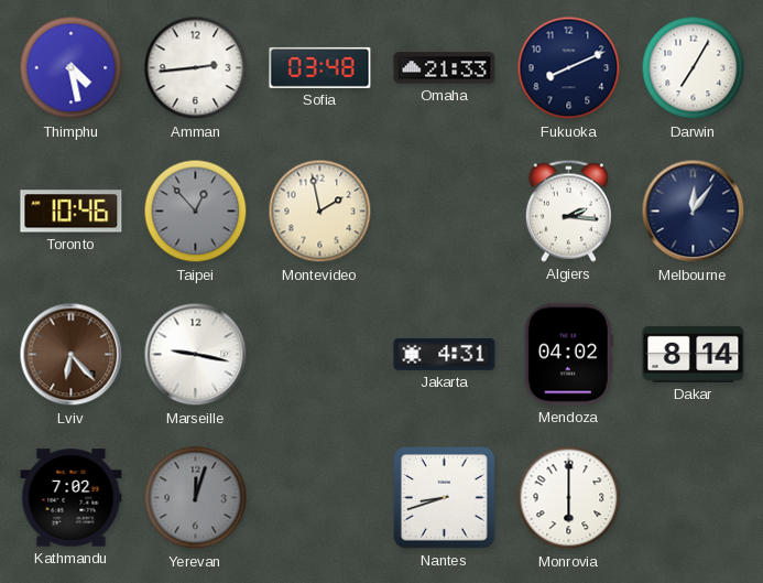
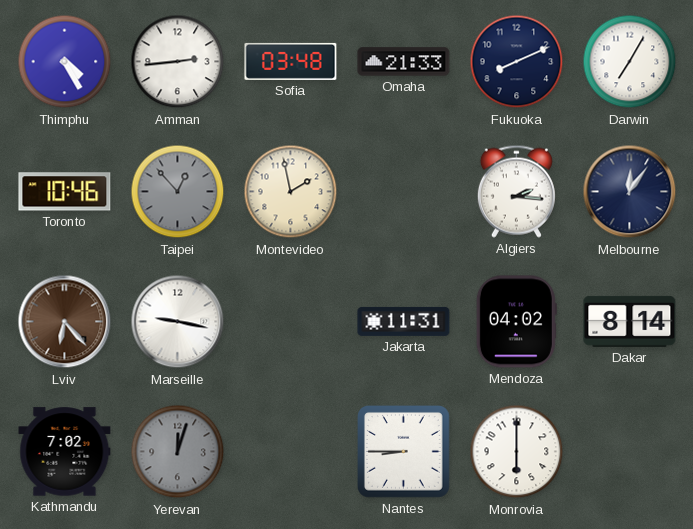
Thimphu: 4:28 -> 4:25 (65, 62)
Jakarta: 4:31 -> 11:31 (404, 321)
Nantes: 8:42 -> 8:45 (404, 452)
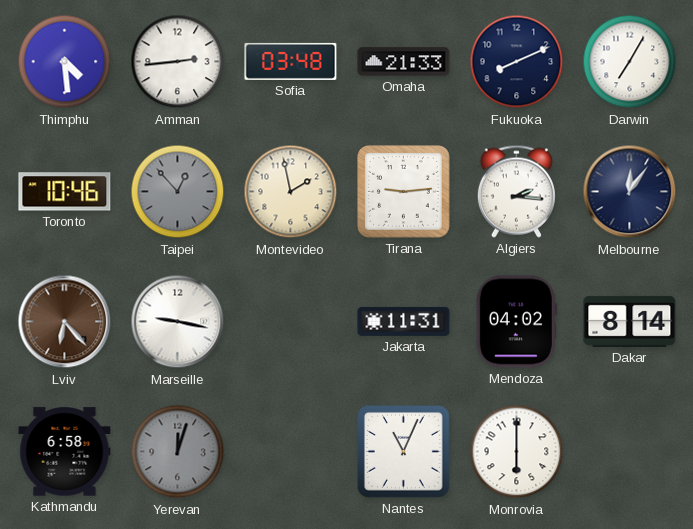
Thimphu: 4:25 -> 4:29 (65, 62)
Tirana: none -> 9:14 (404, 192)
Kathmandu: 7:02 -> 6:58 (65, 452)
Nantes: 8:45 -> 11:04 (404, 452)
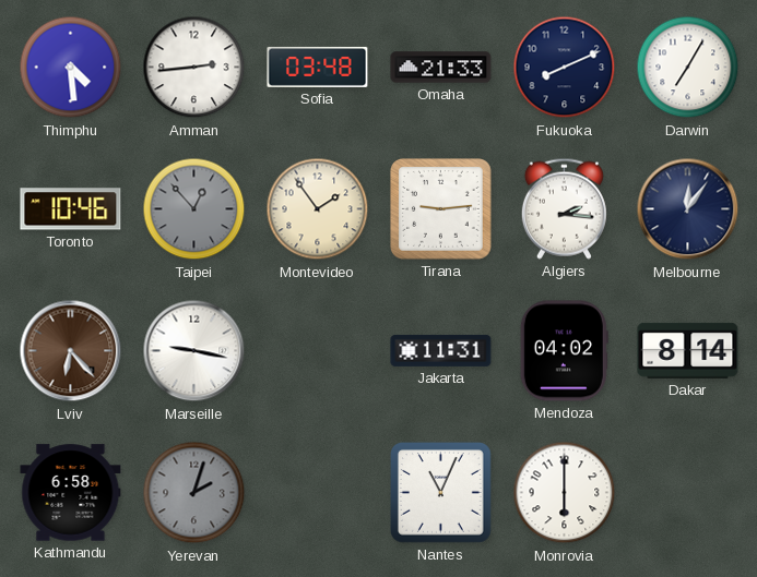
Montevideo: 1:58 -> 1:54 (318, 209)
Yerevan: 12:03 -> 2:03 (194, 493)
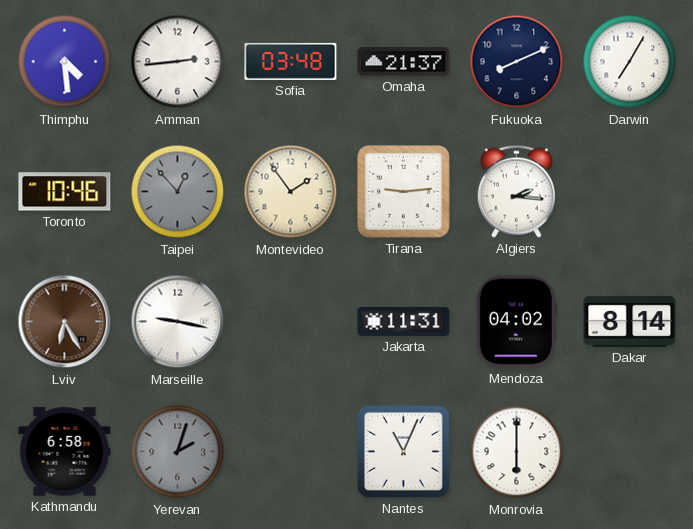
Omaha: 21:33 -> 21:37 (404, 62)
Melbourne: 12:06 -> none (688, 209)
Lviv: 6:23 -> 6:25 (65, 322)
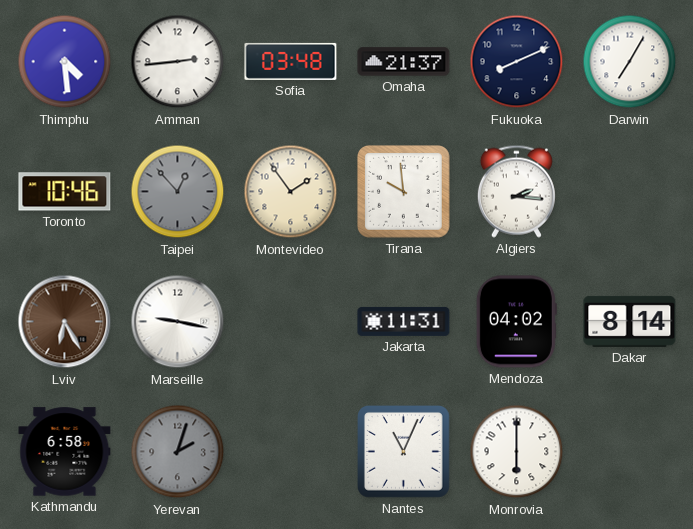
Tirana: 9:14 -> 9:59 (404, 192)
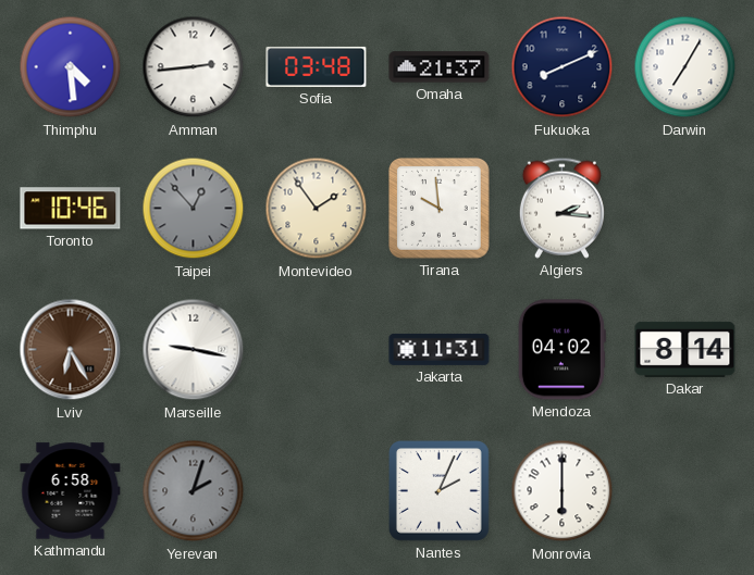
Nantes: 11:04 -> 2:04 (440, 491)
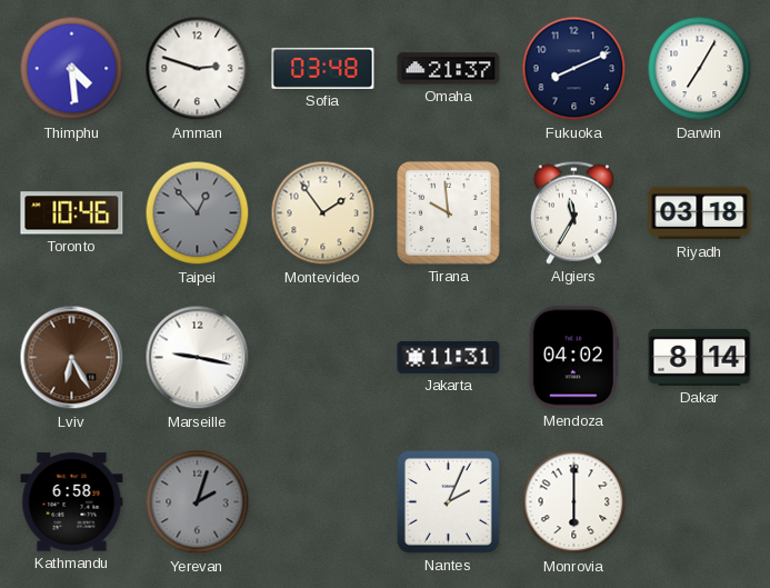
Amman: 2:44 -> 2:48 (198, 69)
Algiers: 2:16 -> 11:35 (573, 212)
Riyadh: none -> 03:18 (700, 213)
